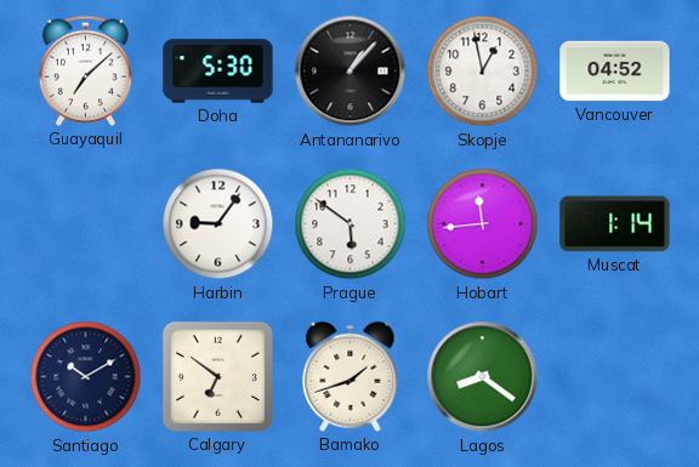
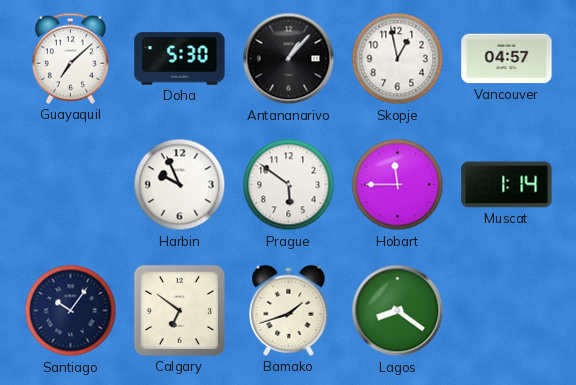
Vancouver: 04:52 -> 04:57 (507, 59)
Harbin: 9:06 -> 9:56 (180, 185)
Hobart: 11:44 -> 11:45 (398, 185)
Santiago: 10:10 -> 10:06 (71, 311)
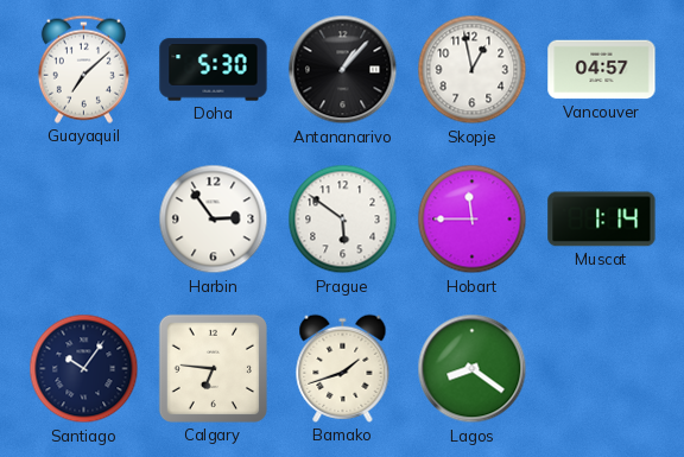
Harbin: 9:56 -> 2:54 (214, 220)
Calgary: 6:51 -> 6:46 (213, 368)
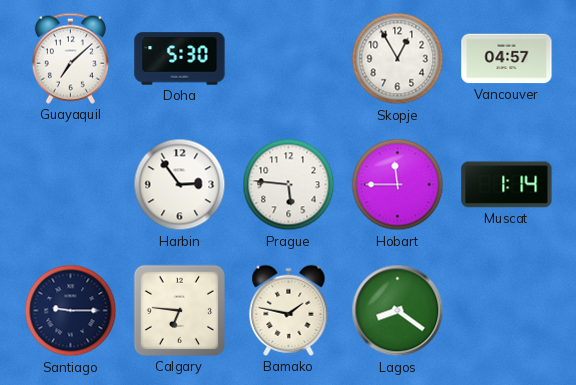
Antananarivo: 1:07 -> none (343, 70)
Skopje: 12:58 -> 12:55 (398, 59)
Prague: 5:51 -> 5:46 (289, 185)
Santiago: 10:06 -> 9:15 (71, 311)
Bamako: 1:42 -> 1:47 (289, 310)
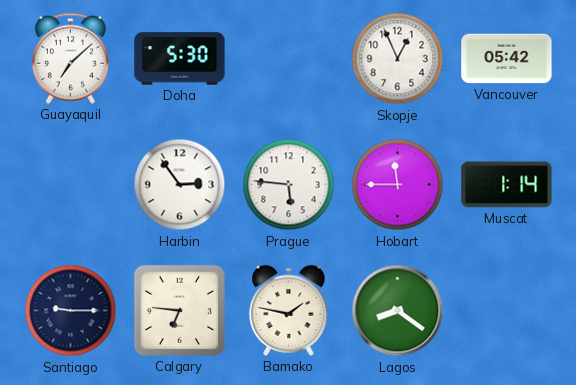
Skopje: 12:55 -> 12:56 (398, 59)
Vancouver: 04:57 -> 05:42 (507, 59)
